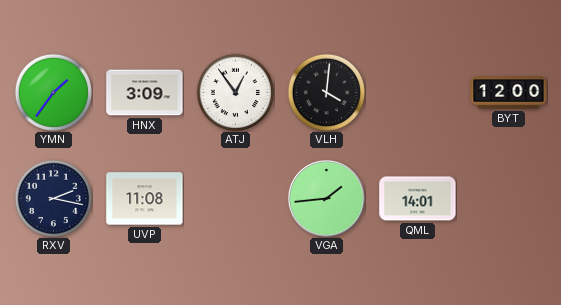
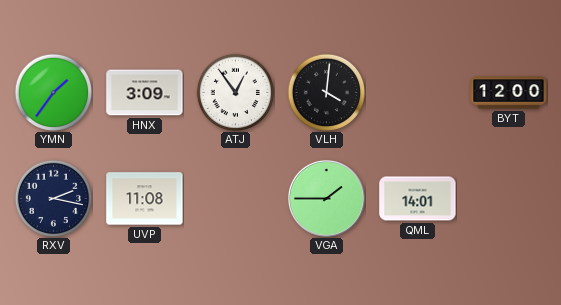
VGA: 1:44 -> 1:45 (326, 198)
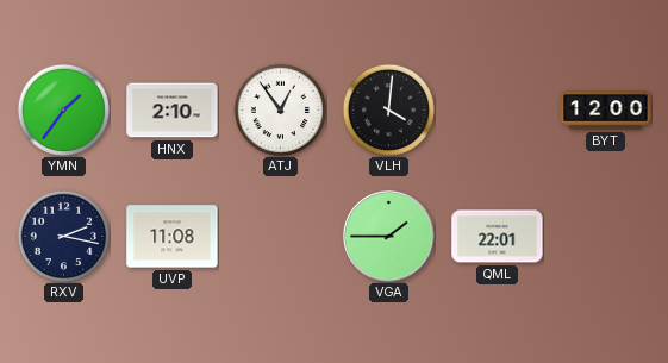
HNX: 3:09 -> 2:10 (173, 111)
QML: 14:01 -> 22:01 (498, 237)
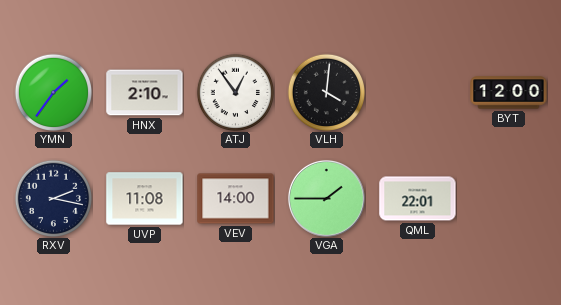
VEV: none -> 14:00 (236, 199)
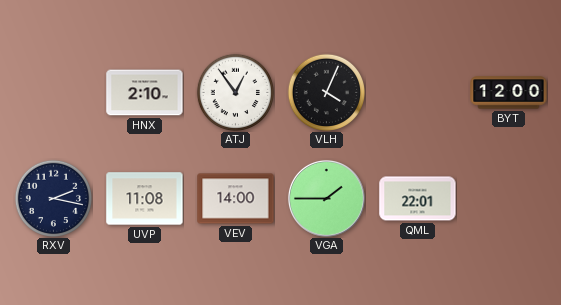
YMN: 1:36 -> none (53, 92)
VLH: 4:01 -> 4:04 (326, 92)
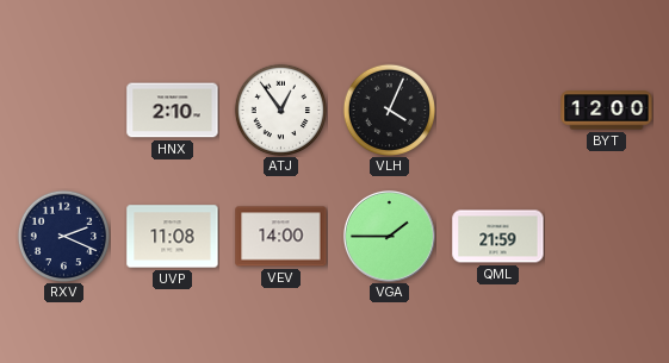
RXV: 2:17 -> 2:19 (63, 236)
QML: 22:01 -> 21:59 (498, 237)
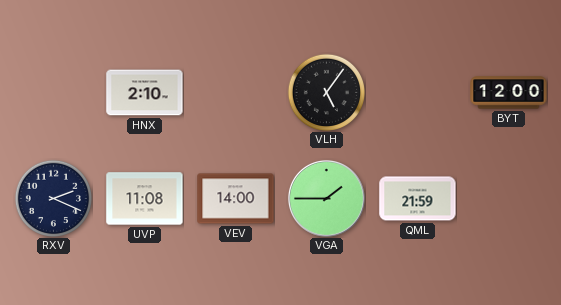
ATJ: 12:54 -> none (280, 109)
VLH: 4:04 -> 5:06 (326, 92)
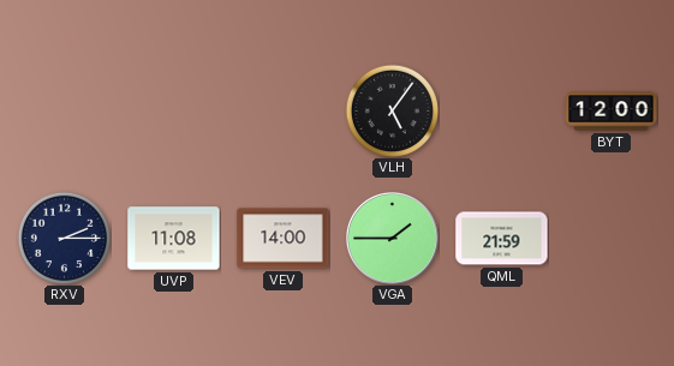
HNX: 2:10 -> none (145, 93)
RXV: 2:19 -> 2:15 (64, 238)
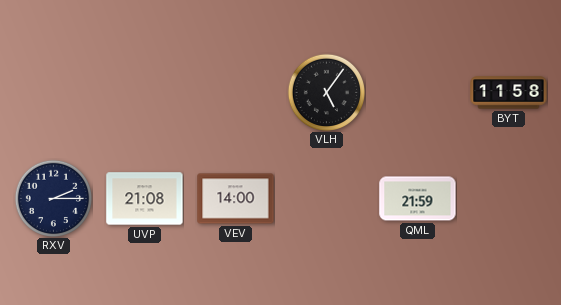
BYT: 12:00 -> 11:58 (509, 93)
UVP: 11:08 -> 21:08 (145, 199)
VGA: 1:45 -> none (392, 238)
